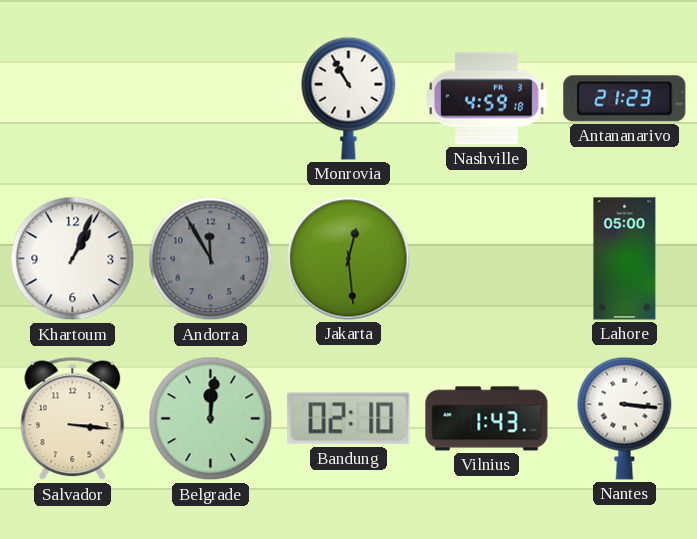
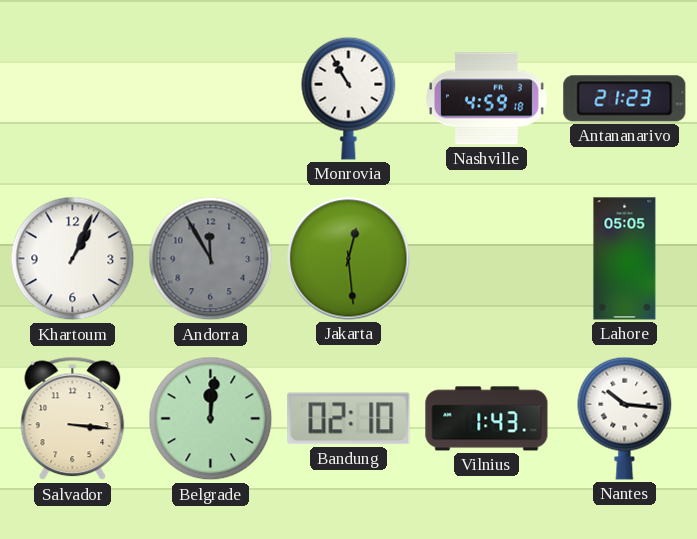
Lahore: 05:00 -> 05:05 (625, 259)
Nantes: 3:16 -> 10:16 (625, 418)
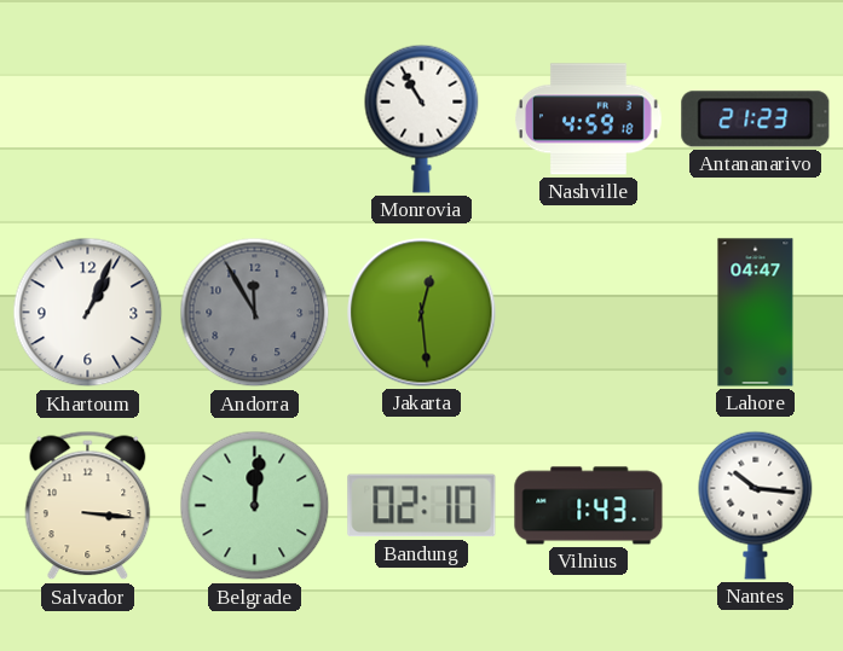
Lahore: 05:05 -> 04:47 (756, 313)
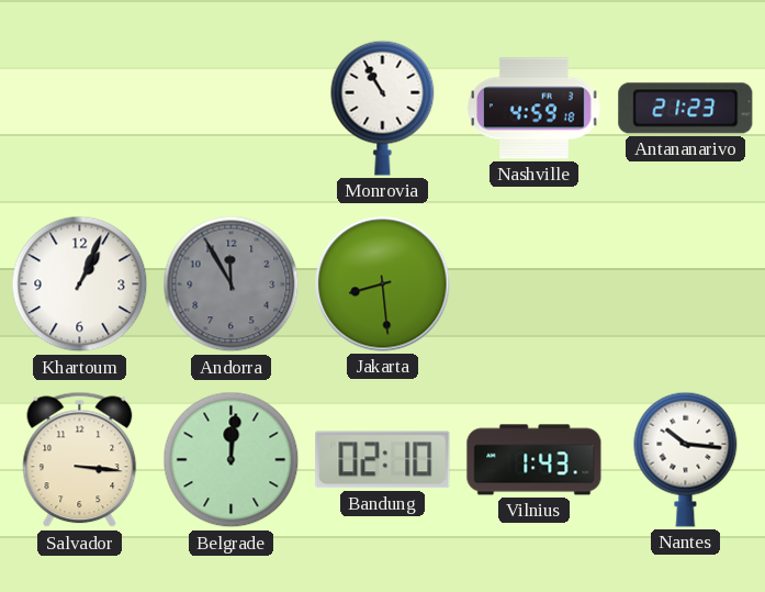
Jakarta: 12:29 -> 8:29 (383, 284)
Lahore: 04:47 -> none (756, 313)
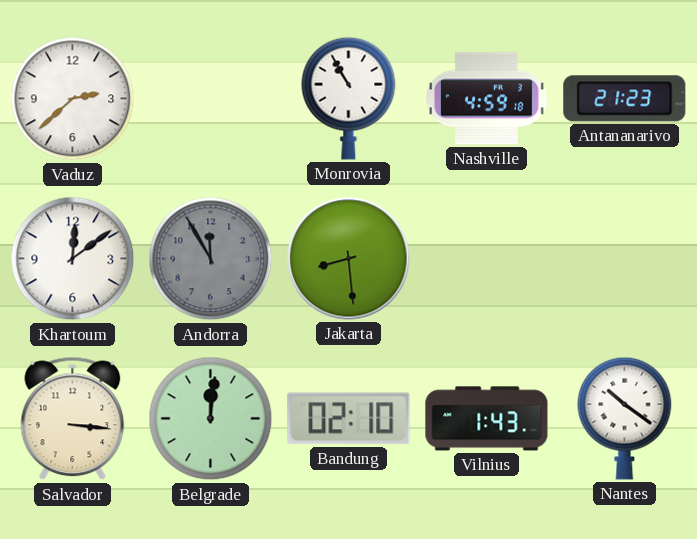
Vaduz: none -> 2:38 (73, 99)
Khartoum: 1:04 -> 12:09 (73, 259)
Nantes: 10:16 -> 10:21 (625, 418)
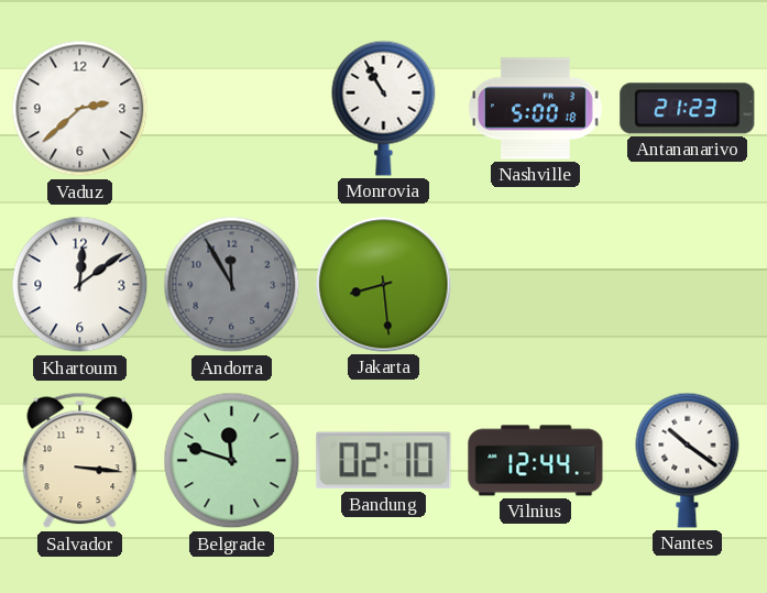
Nashville: 4:59 -> 5:00 (536, 109)
Belgrade: 12:01 -> 11:48 (232, 461)
Vilnius: 1:43 -> 12:44 (536, 461)
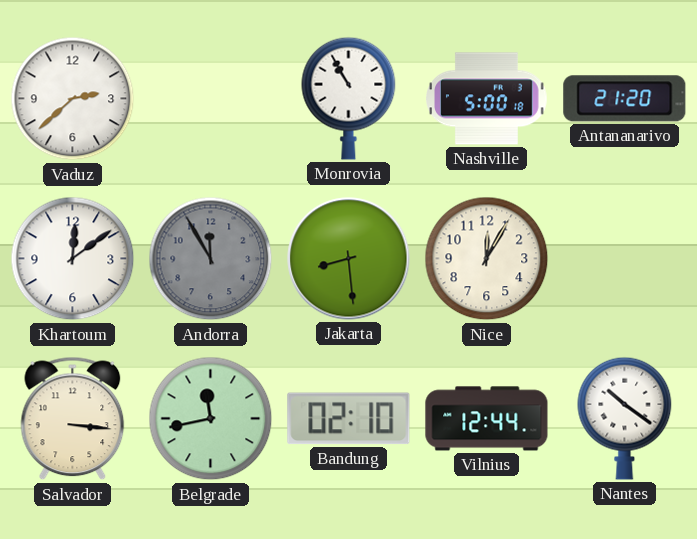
Antananarivo: 21:23 -> 21:20 (625, 99)
Nice: none -> 12:05 (487, 259)
Belgrade: 11:48 -> 11:43 (211, 419)
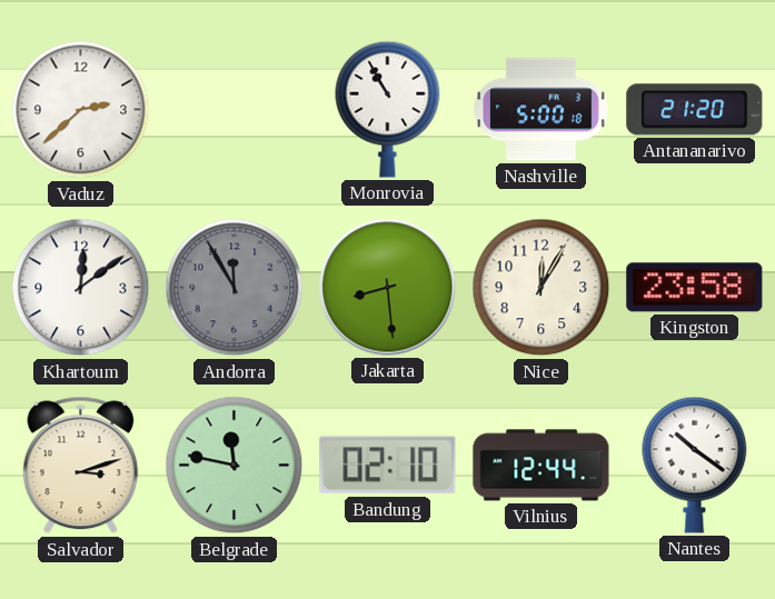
Kingston: none -> 23:58 (695, 288)
Salvador: 3:16 -> 3:12 (81, 466)
Belgrade: 11:43 -> 11:47 (235, 466)
